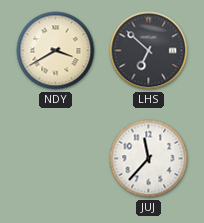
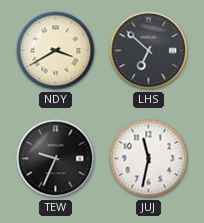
TEW: none -> 9:34 (56, 159)
JUJ: 11:37 -> 11:32 (149, 159)
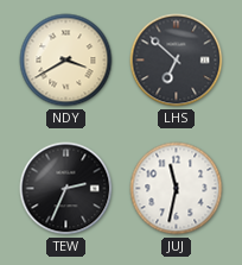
TEW: 9:34 -> 2:34 (66, 189)
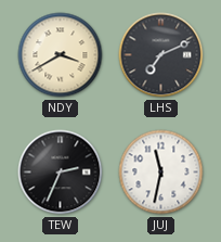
LHS: 6:52 -> 7:11 (161, 55)
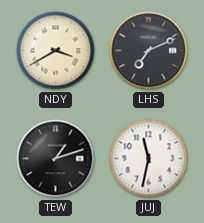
TEW: 2:34 -> 1:12 (56, 159)
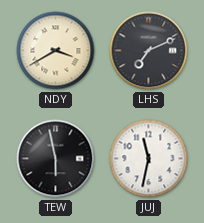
TEW: 1:12 -> 5:58 (56, 159)
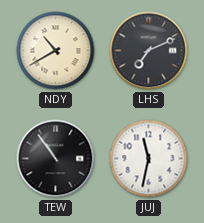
NDY: 3:40 -> 10:40 (56, 51)
TEW: 5:58 -> 10:54 (56, 159)
